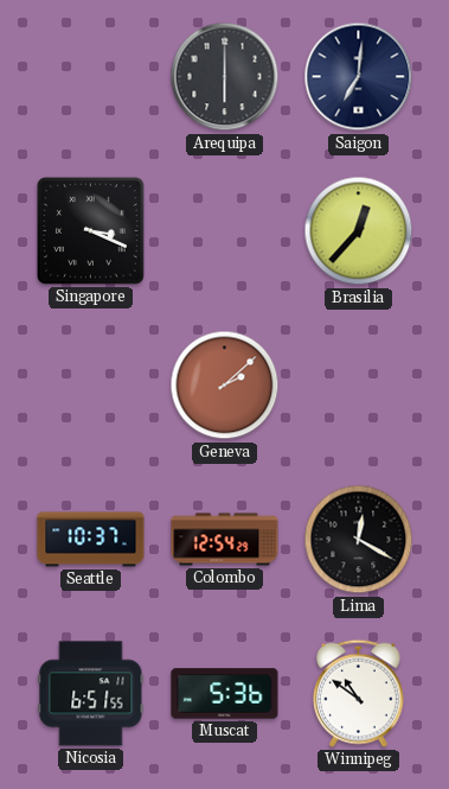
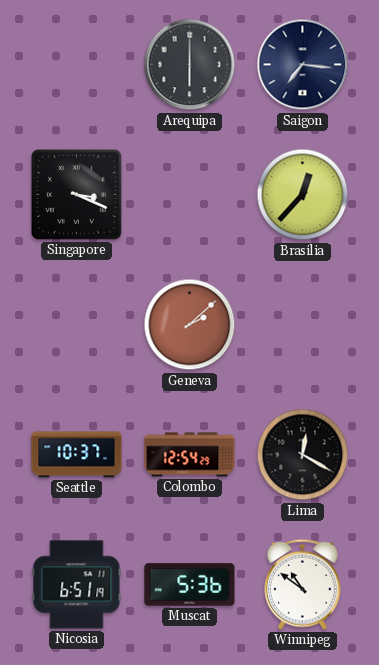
Saigon: 7:01 -> 7:16 (303, 65)
Nicosia: 6:51:55 -> 6:51:19 (77, 585)
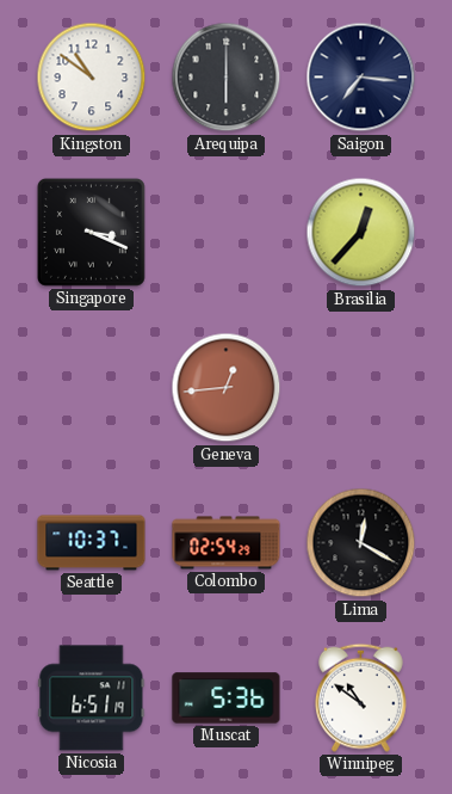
Kingston: none -> 10:51 (92, 78)
Geneva: 2:08 -> 12:44 (227, 388)
Colombo: 12:54 -> 02:54 (227, 543)
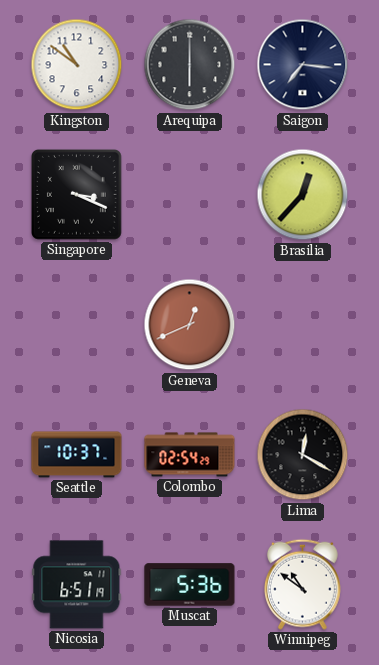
Geneva: 12:44 -> 12:41 (190, 325)
